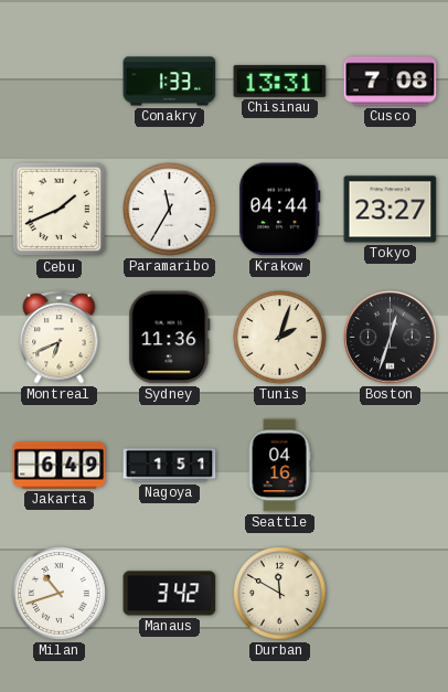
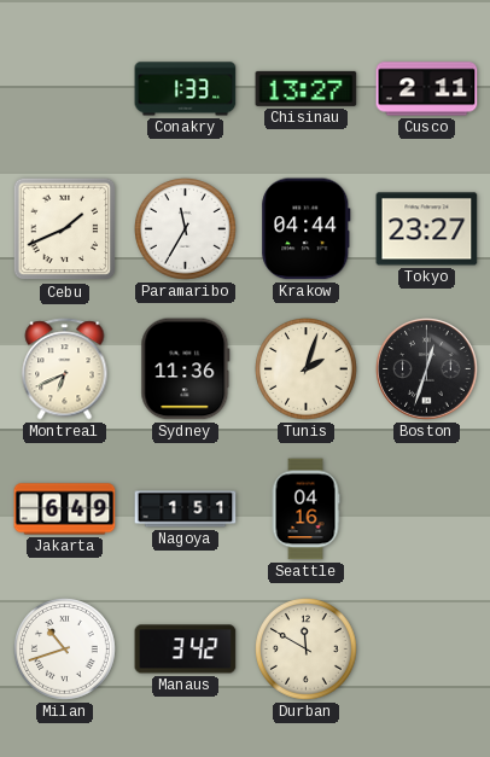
Chisinau: 13:31 -> 13:27 (307, 88)
Cusco: 7:08 -> 2:11 (427, 89)
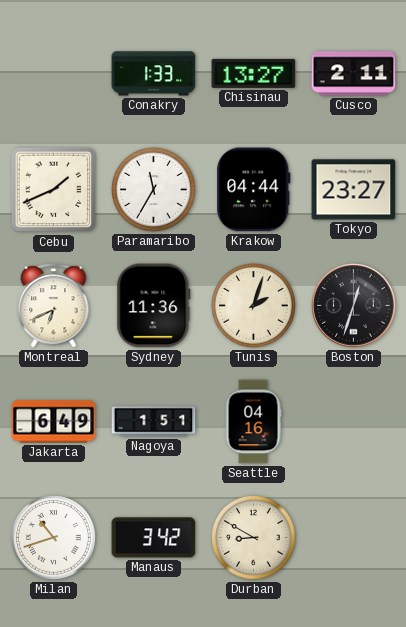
Durban: 11:50 -> 8:50 (254, 538)
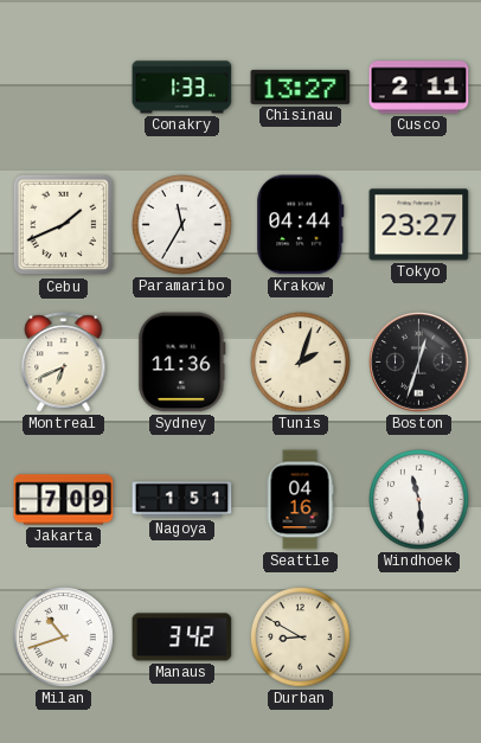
Jakarta: 6:49 -> 7:09 (64, 500)
Windhoek: none -> 11:29 (419, 500)
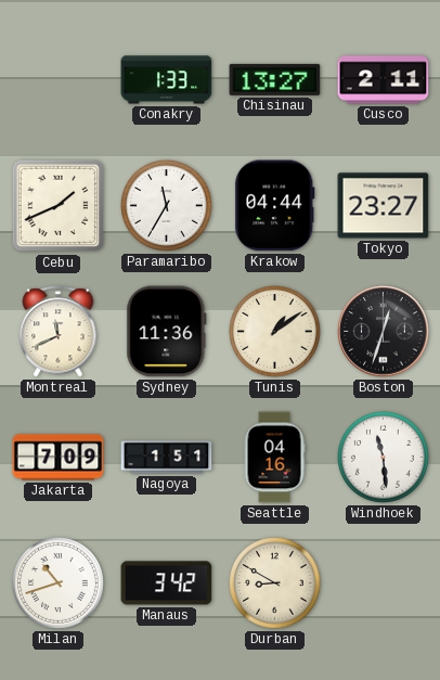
Montreal: 6:41 -> 11:41 (59, 332)
Tunis: 2:03 -> 1:09 (275, 332)
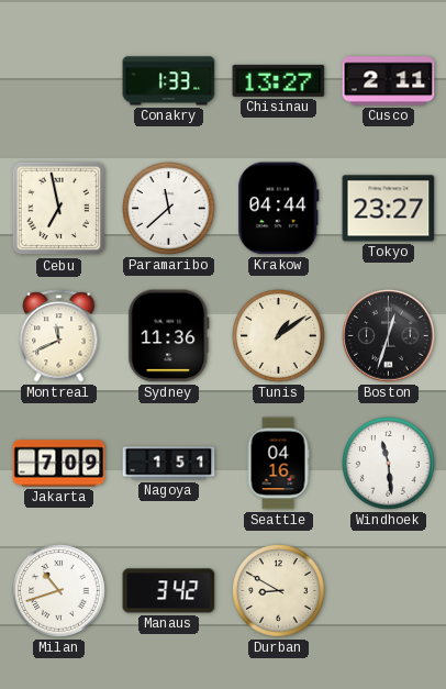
Cebu: 1:41 -> 6:58 (59, 209)
Paramaribo: 11:35 -> 11:38 (169, 209)
